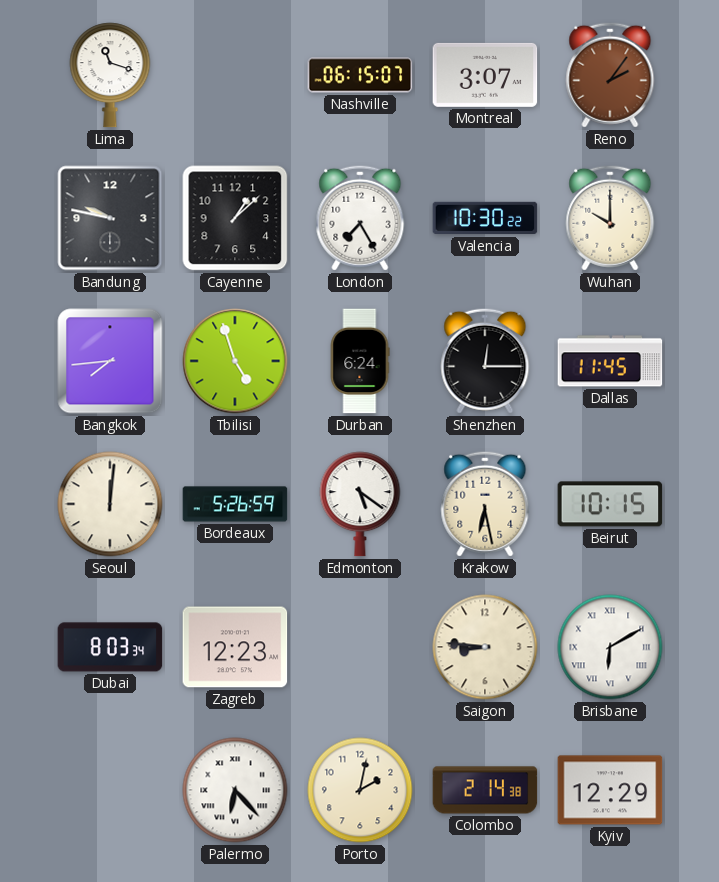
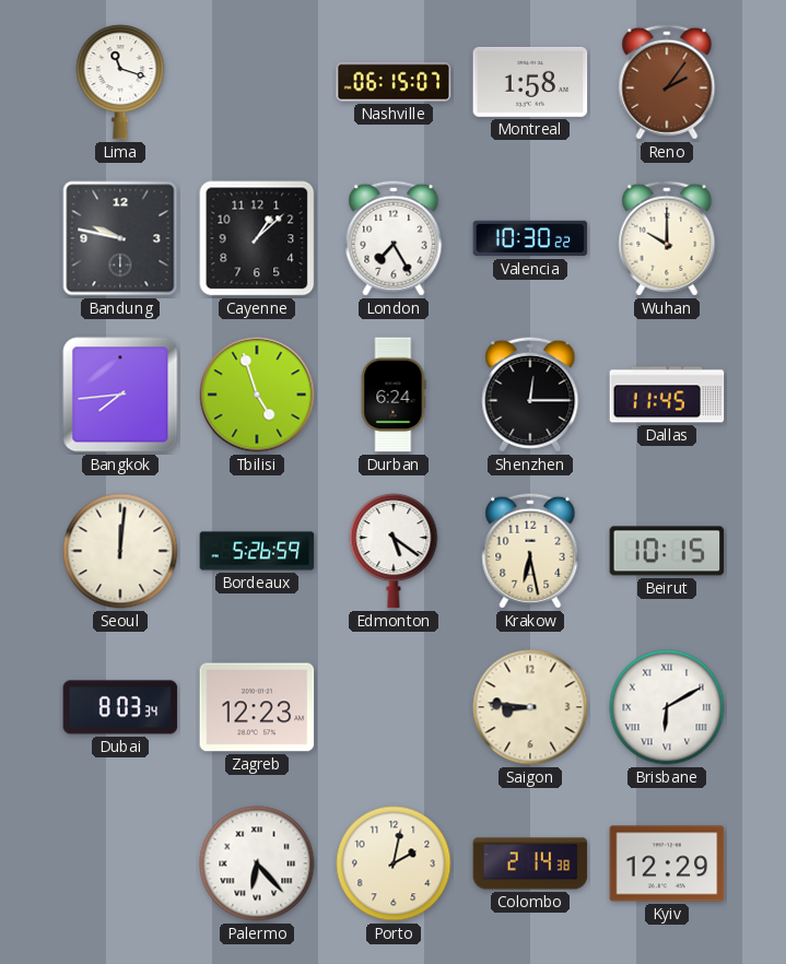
Montreal: 3:07 -> 1:58 (530, 82)
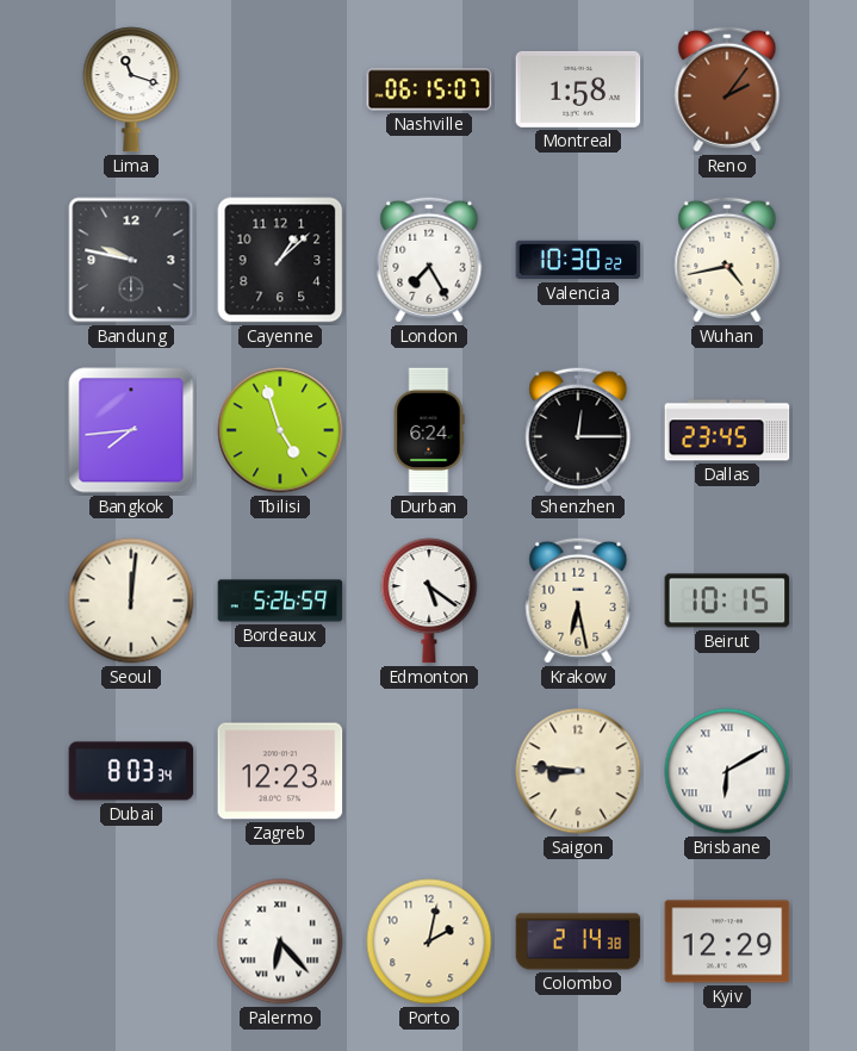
Wuhan: 10:00 -> 4:43 (727, 260)
Dallas: 11:45 -> 23:45 (727, 430)
